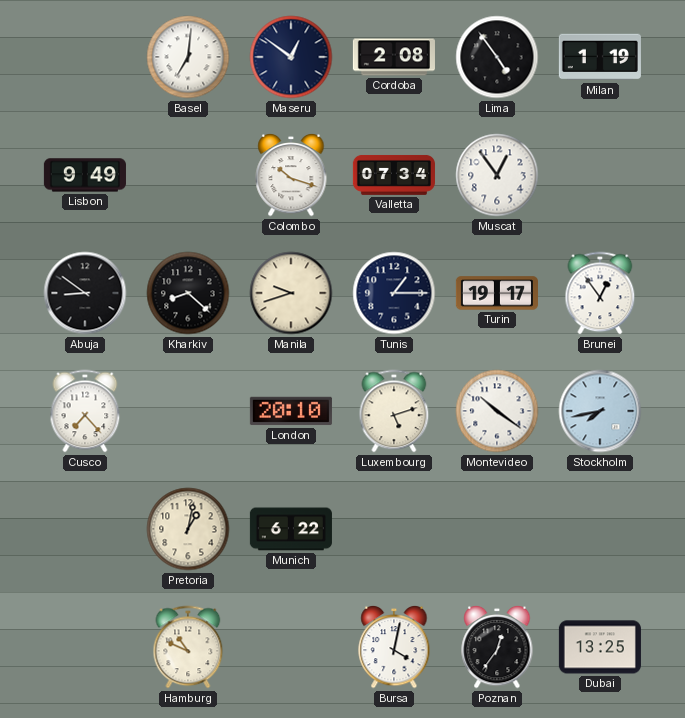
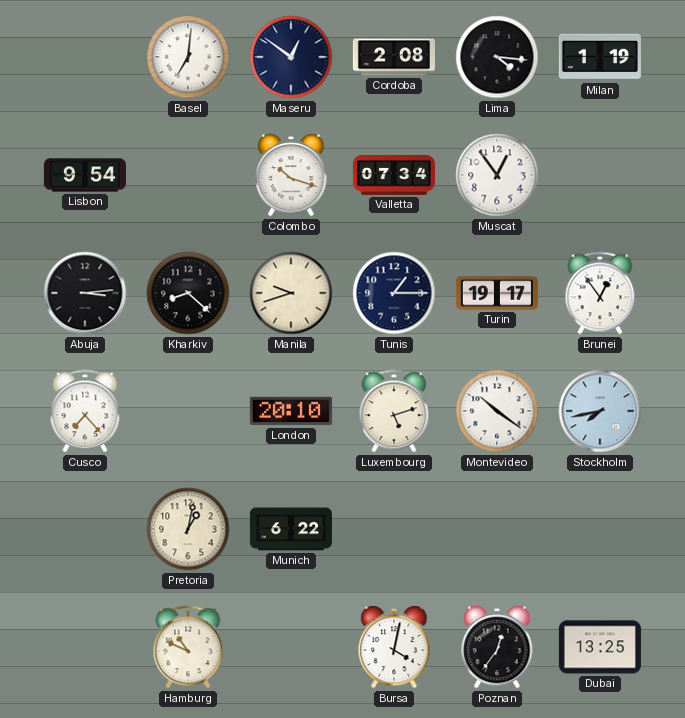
Lima: 4:54 -> 4:16 (497, 57)
Lisbon: 9:49 -> 9:54 (85, 175)
Abuja: 8:51 -> 3:14 (85, 293)
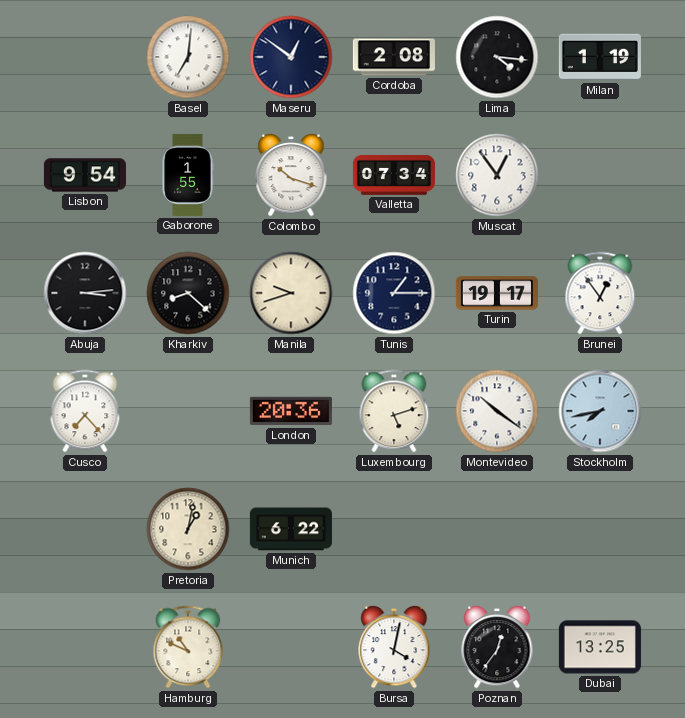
Gaborone: none -> 1:55 (188, 175)
London: 20:10 -> 20:36 (291, 411)
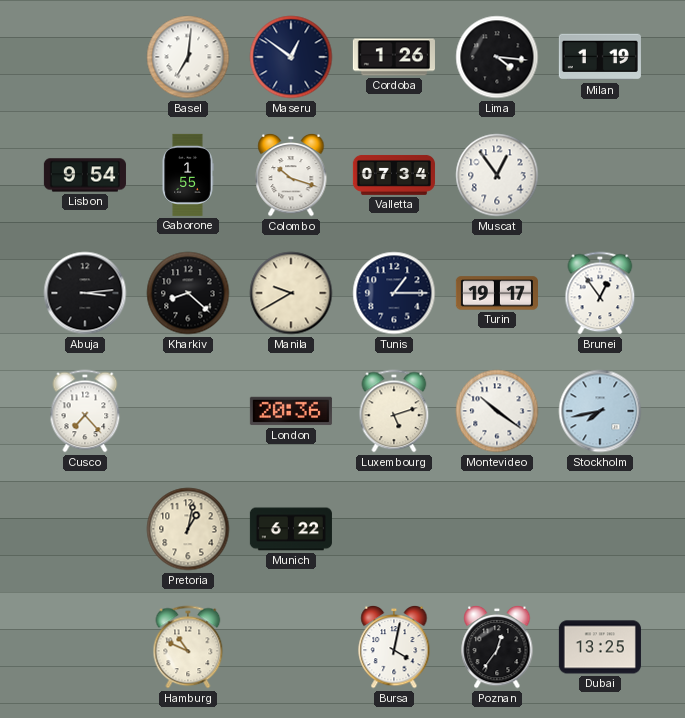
Cordoba: 2:08 -> 1:26 (394, 57)
Manila: 9:42 -> 9:40 (291, 293)
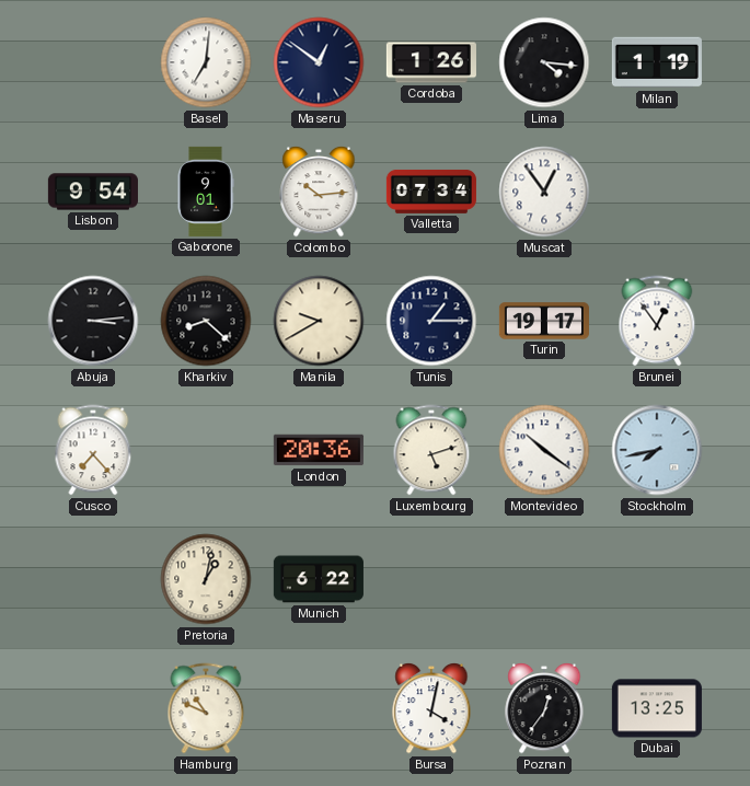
Gaborone: 1:55 -> 9:01 (206, 192)
Colombo: 10:18 -> 10:14 (319, 192)
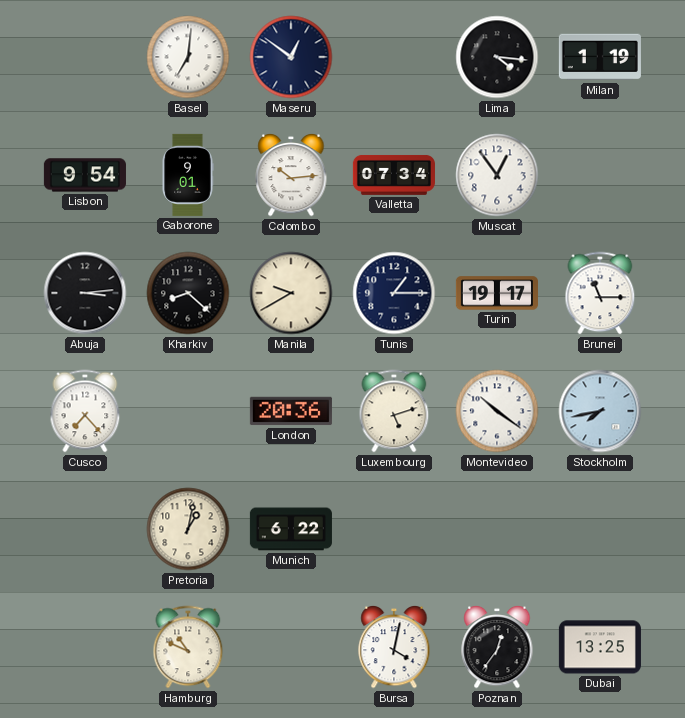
Cordoba: 1:26 -> none (431, 62)
Brunei: 12:54 -> 11:15 (600, 293)
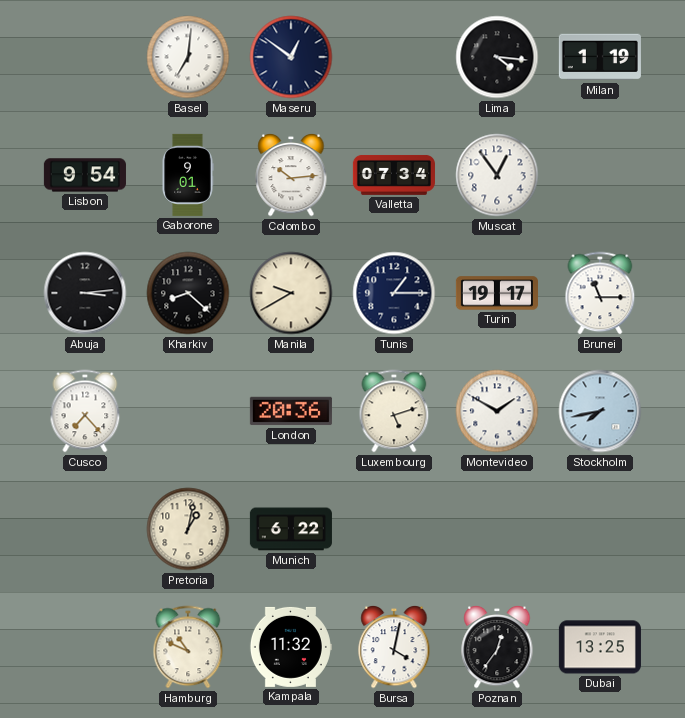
Montevideo: 10:21 -> 1:50 (497, 411)
Kampala: none -> 11:32 (290, 647)
